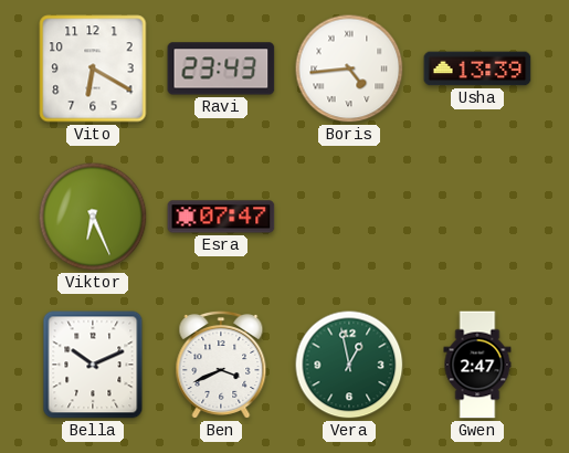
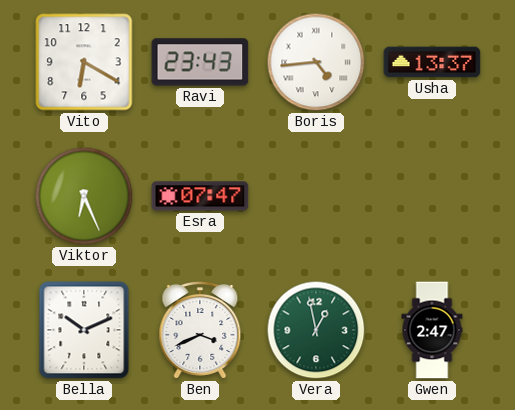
Usha: 13:39 -> 13:37 (432, 62)
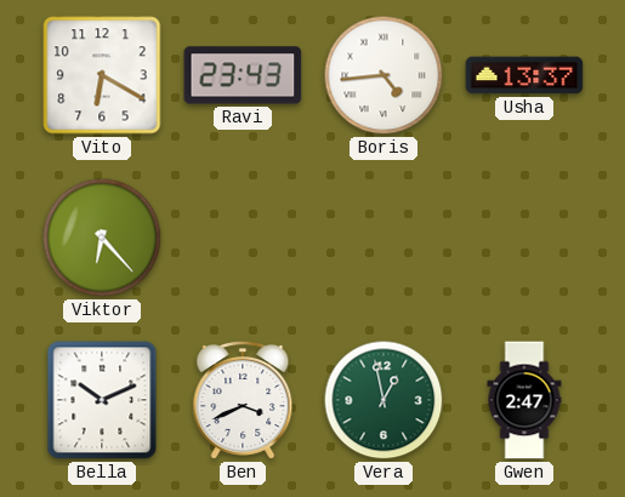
Viktor: 6:26 -> 6:23 (102, 238)
Esra: 07:47 -> none (200, 196)
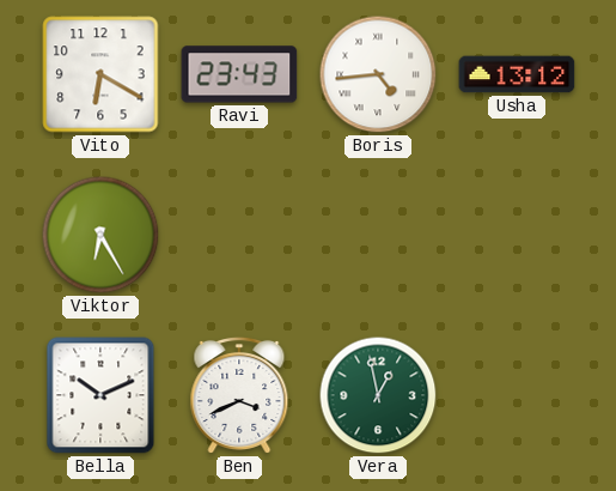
Usha: 13:37 -> 13:12 (517, 74)
Viktor: 6:23 -> 6:25 (100, 235)
Gwen: 2:47 -> none (524, 400)
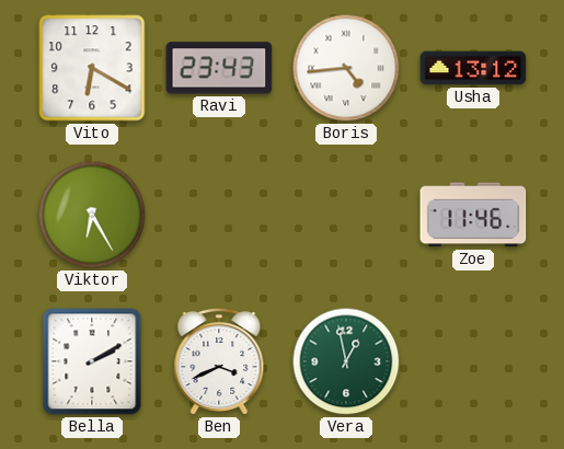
Zoe: none -> 11:46 (473, 215)
Bella: 10:11 -> 2:10 (92, 361)
